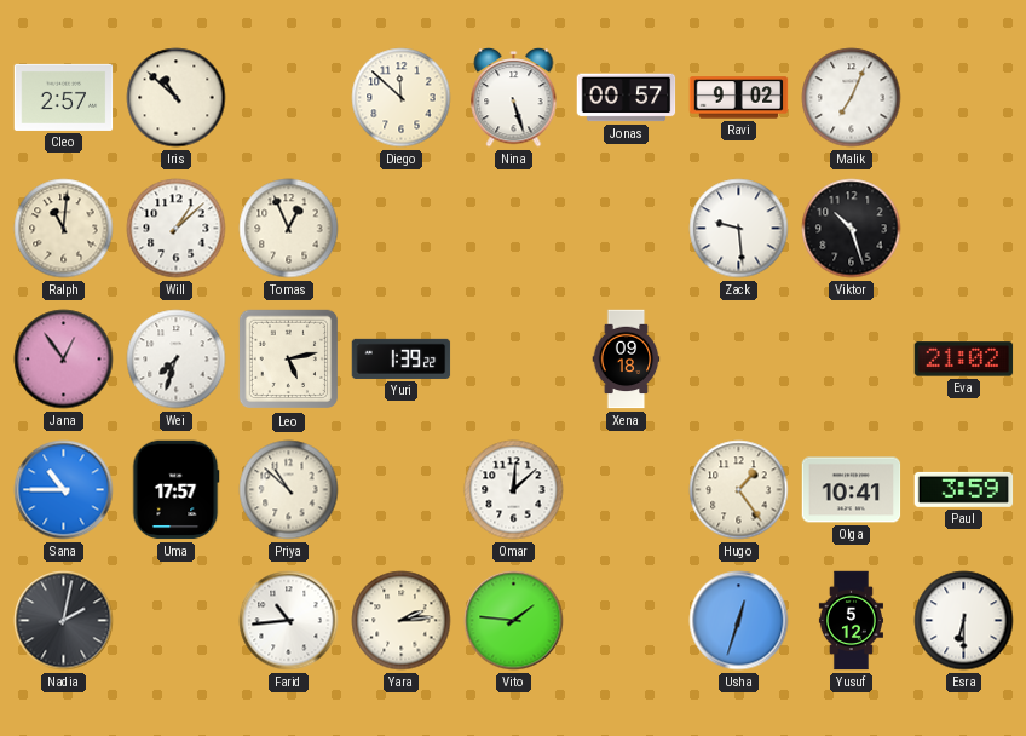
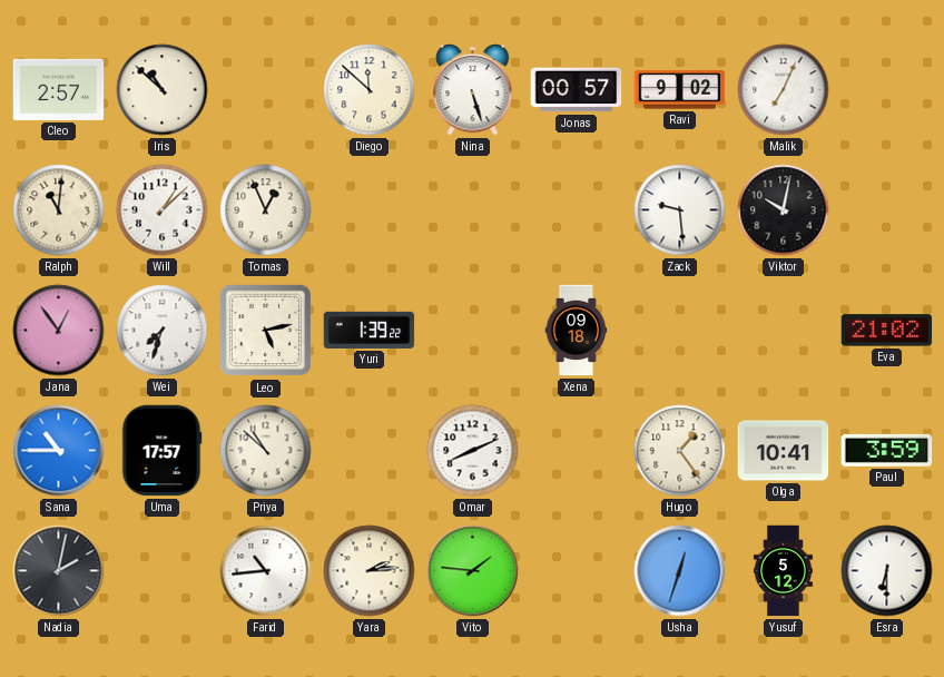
Viktor: 10:27 -> 10:02 (784, 210)
Omar: 12:08 -> 8:11 (473, 451)
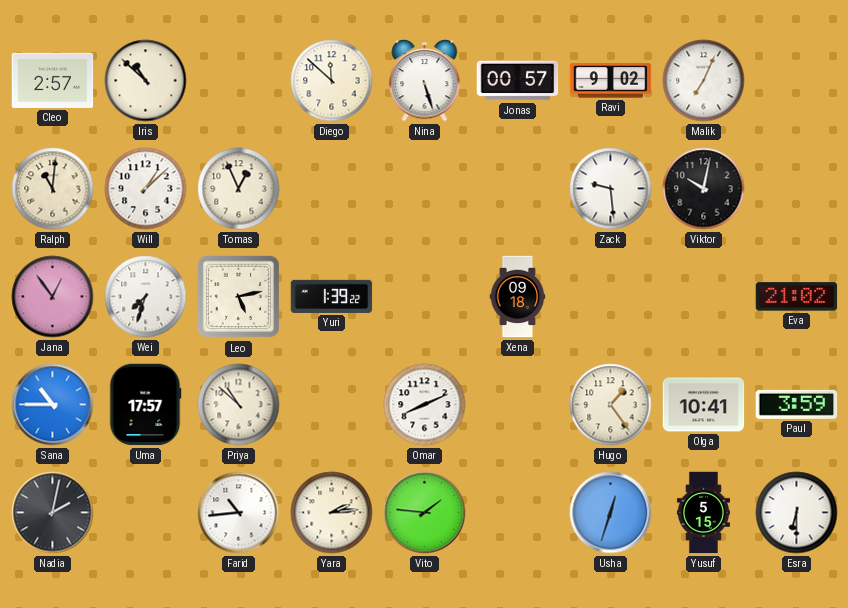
Yusuf: 5:12 -> 5:15 (703, 513)
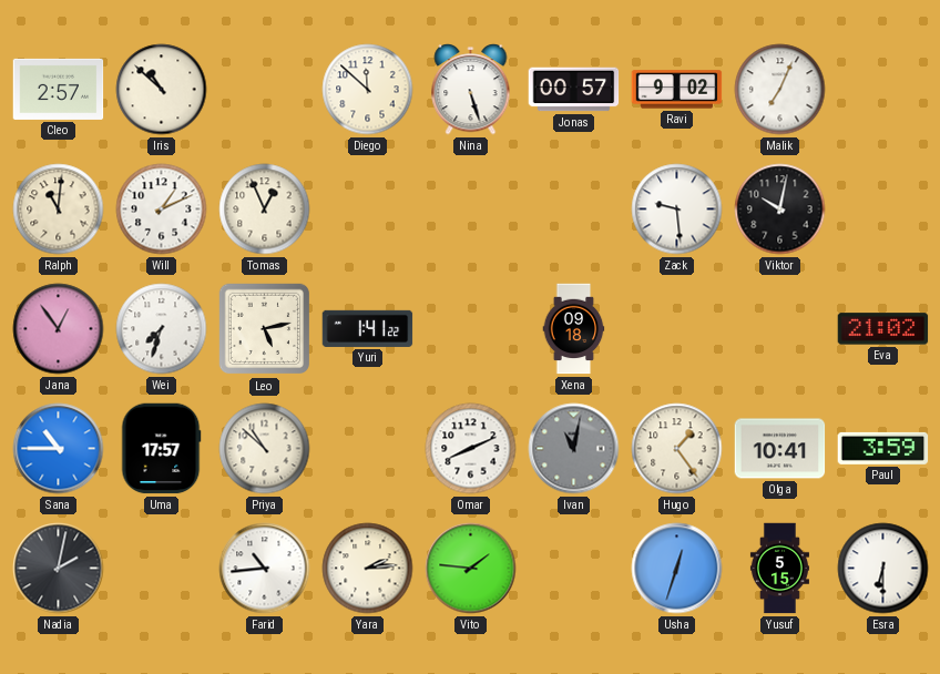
Will: 1:08 -> 1:11 (162, 210)
Yuri: 1:39 -> 1:41 (368, 328)
Ivan: none -> 11:02 (574, 449)
